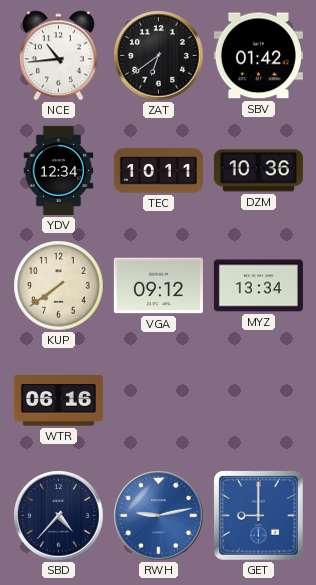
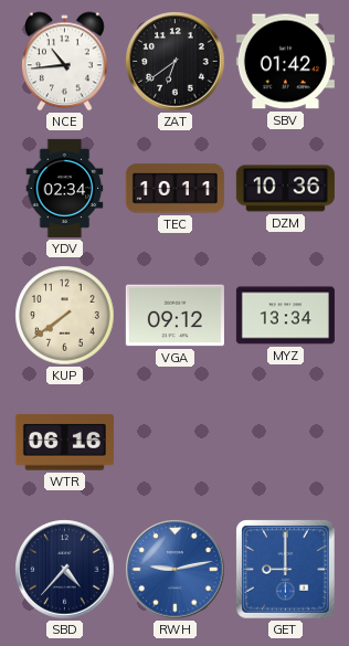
YDV: 12:34 -> 02:34 (65, 188)
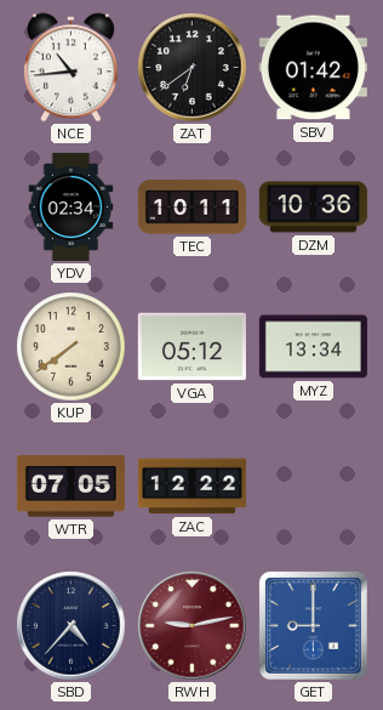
VGA: 09:12 -> 05:12 (191, 347)
WTR: 06:16 -> 07:05 (70, 487)
ZAC: none -> 12:22 (191, 487)
RWH dial: blue -> burgundy (193, 626)
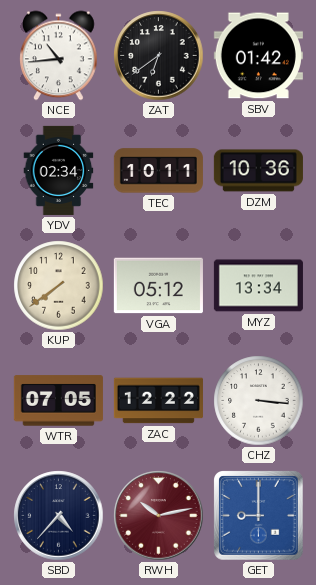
CHZ: none -> 3:16 (259, 401)
RWH: 9:13 -> 10:13 (159, 516)
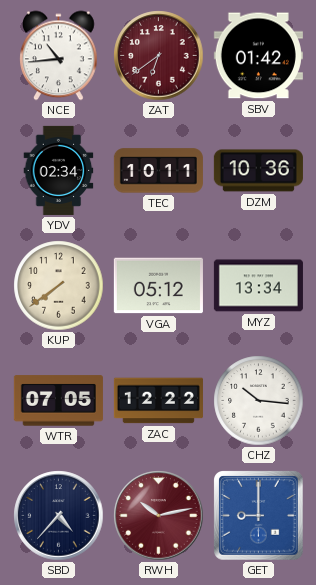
ZAT dial: black -> burgundy (159, 56)
CHZ: 3:16 -> 10:16 (259, 401)
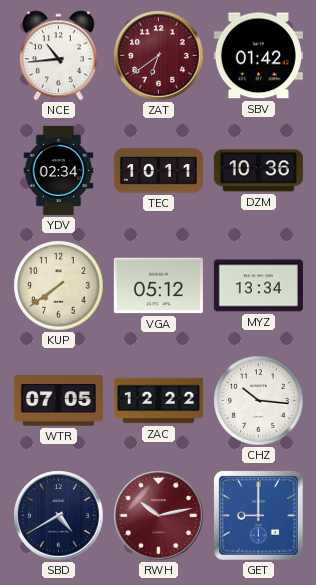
SBD: 4:37 -> 4:40 (59, 516)
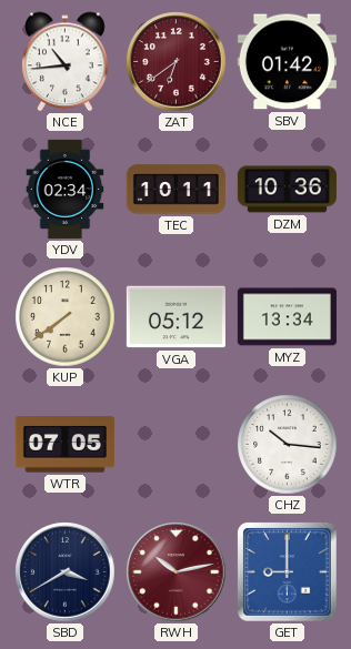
ZAC: 12:22 -> none (158, 401)
SBD: 4:40 -> 3:40 (66, 572)
